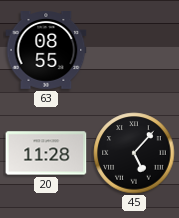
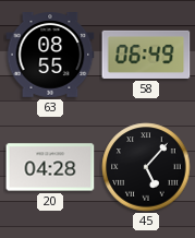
58: none -> 06:49 (146, 55)
20: 11:28 -> 04:28 (50, 167)
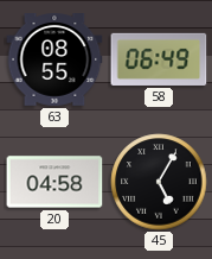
20: 04:28 -> 04:58 (54, 182)
45: 5:07 -> 5:05 (159, 182)
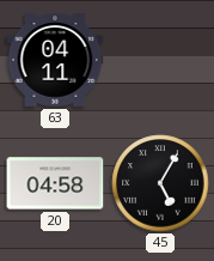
63: 08:55 -> 04:11 (55, 61)
58: 06:49 -> none (159, 59)
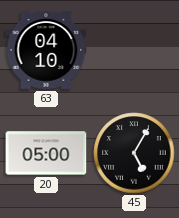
63: 04:11 -> 04:10 (46, 51)
20: 04:58 -> 05:00 (46, 153)
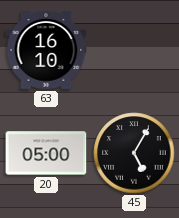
63: 04:10 -> 16:10 (46, 51)
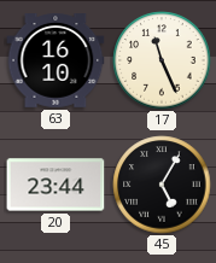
17: none -> 11:26 (162, 60)
20: 05:00 -> 23:44 (56, 185)
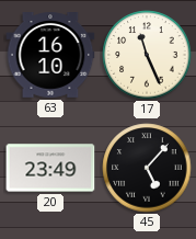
20: 23:44 -> 23:49 (50, 168)
45: 5:05 -> 5:07 (147, 168)
